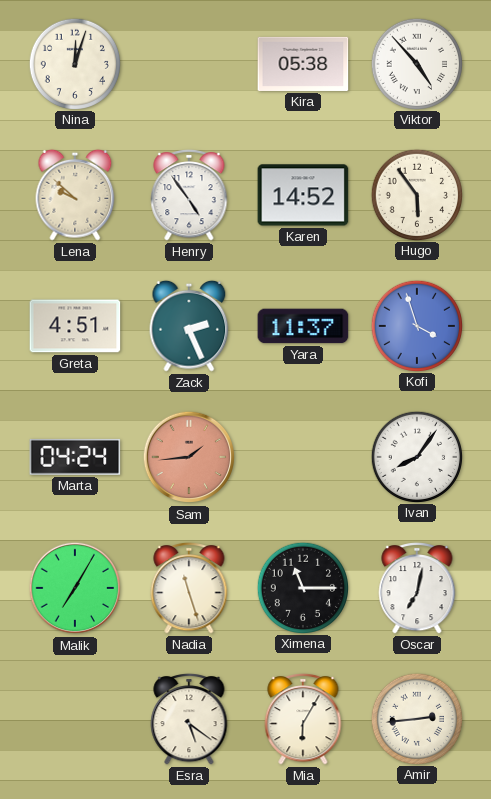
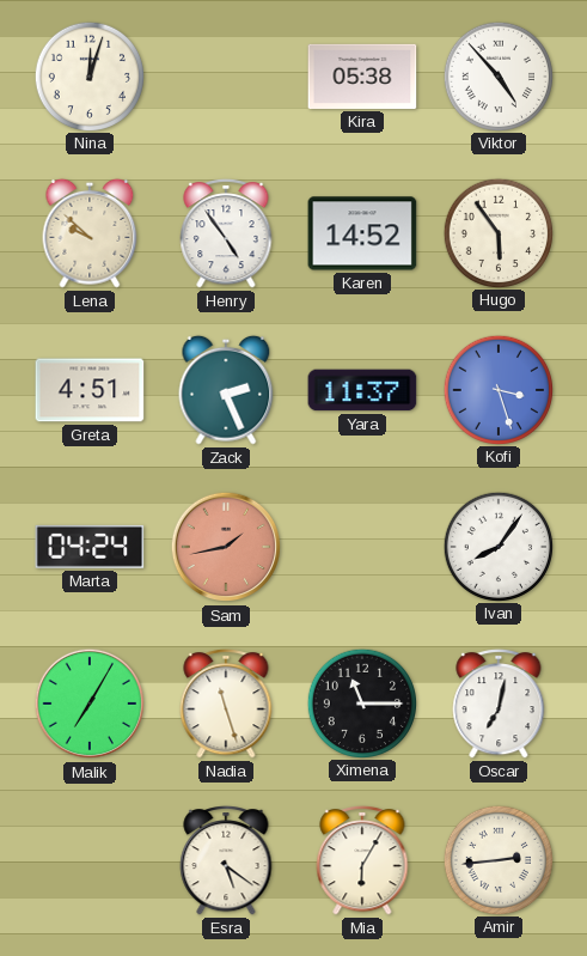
Kofi: 3:57 -> 3:27 (497, 389)
Sam: 1:44 -> 1:43 (226, 547)
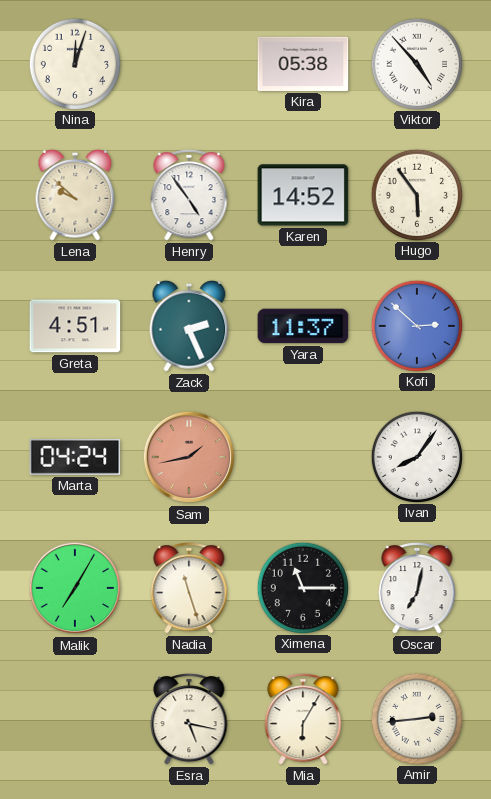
Kofi: 3:27 -> 2:52 (416, 325)
Esra: 5:21 -> 5:17 (189, 720)
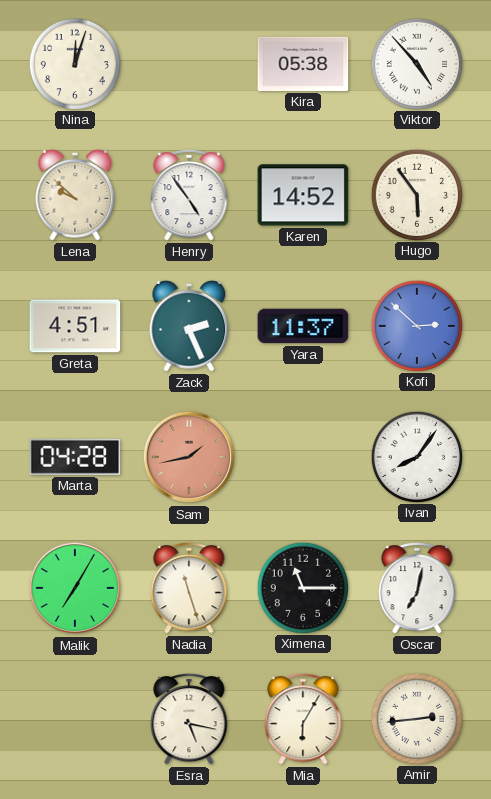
Marta: 04:24 -> 04:28 (75, 457)
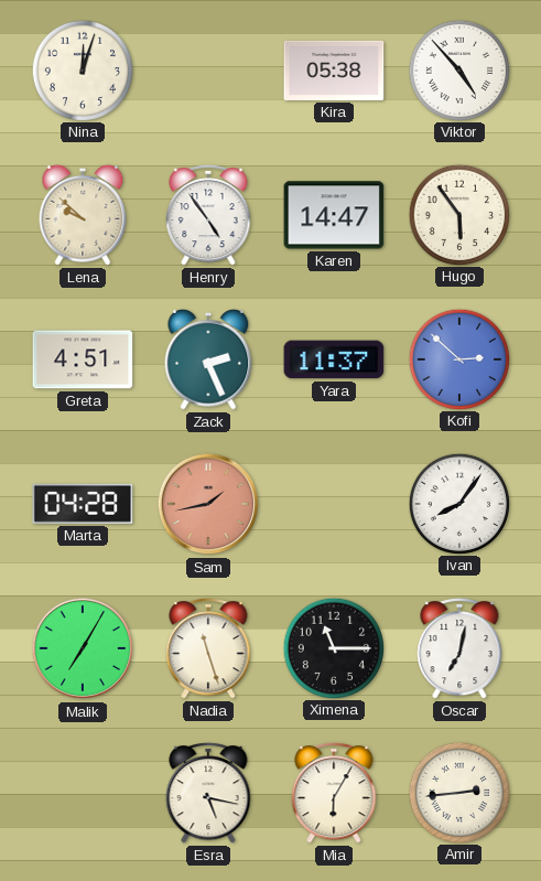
Karen: 14:52 -> 14:47 (334, 215)
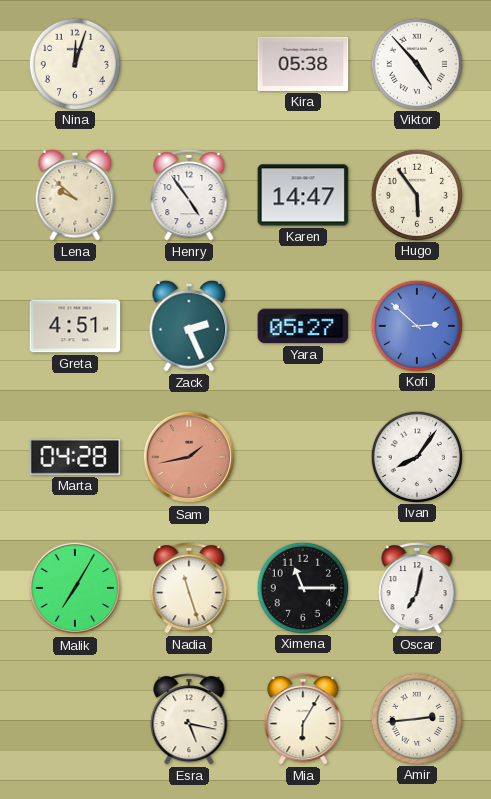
Yara: 11:37 -> 05:27 (303, 326)
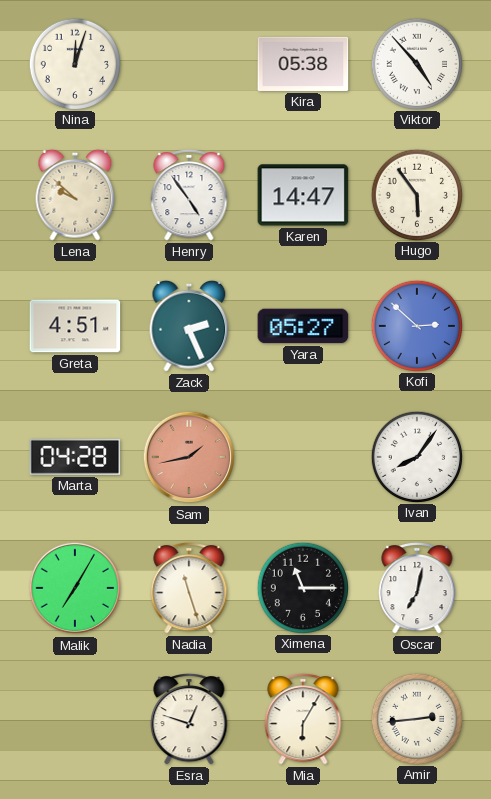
Esra: 5:17 -> 12:48 (189, 720)
